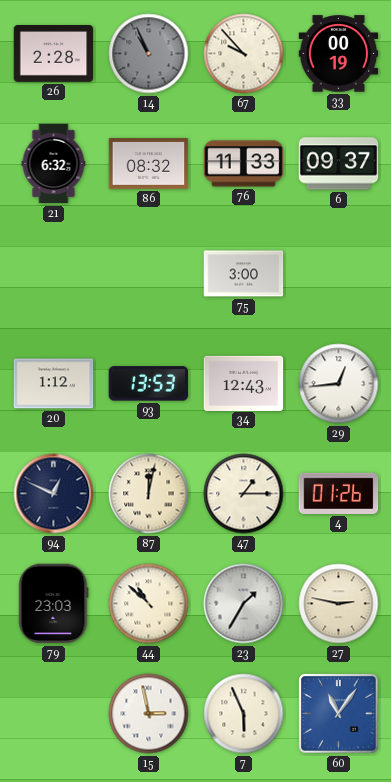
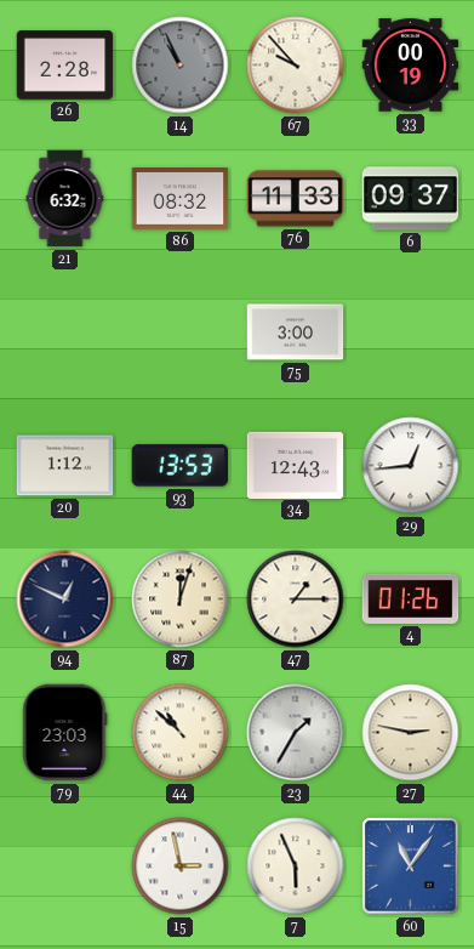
87: 12:02 -> 12:03 (181, 599)
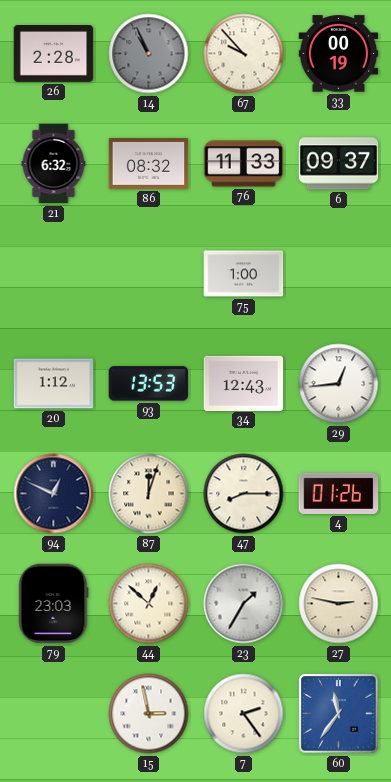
75: 3:00 -> 1:00 (244, 274)
47: 1:15 -> 8:15 (244, 494)
44: 10:52 -> 12:52 (149, 604)
7: 5:56 -> 2:24 (244, 714)
60: 11:06 -> 11:36 (339, 714)
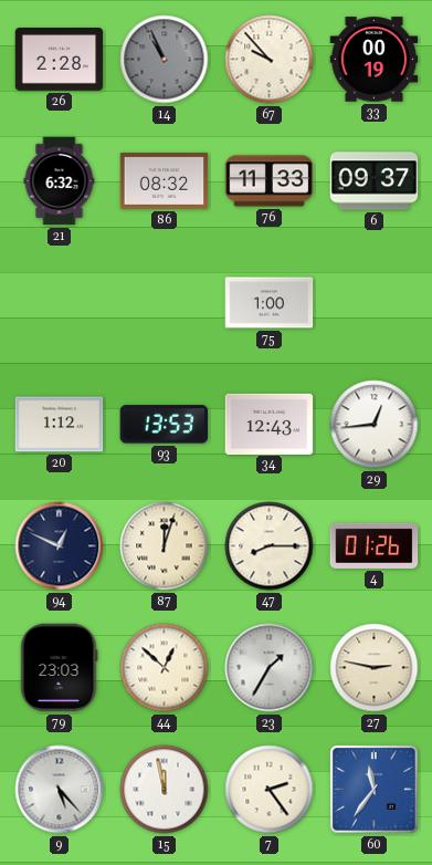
9: none -> 5:23 (60, 790)
15: 2:58 -> 11:58 (165, 790)
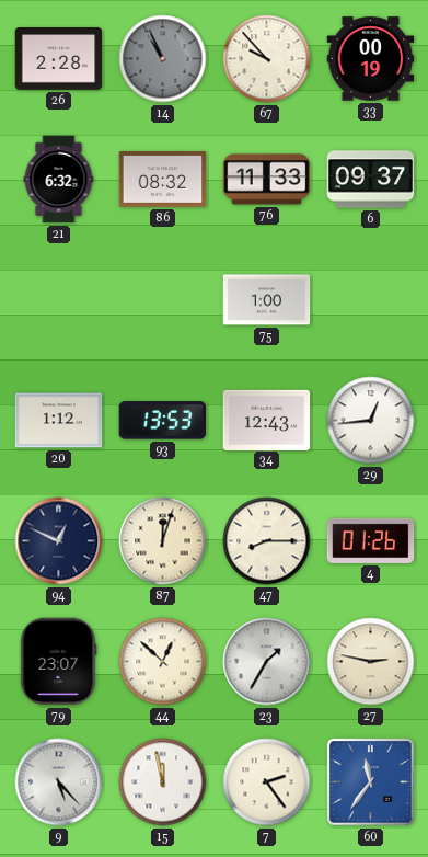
79: 23:03 -> 23:07 (59, 662)
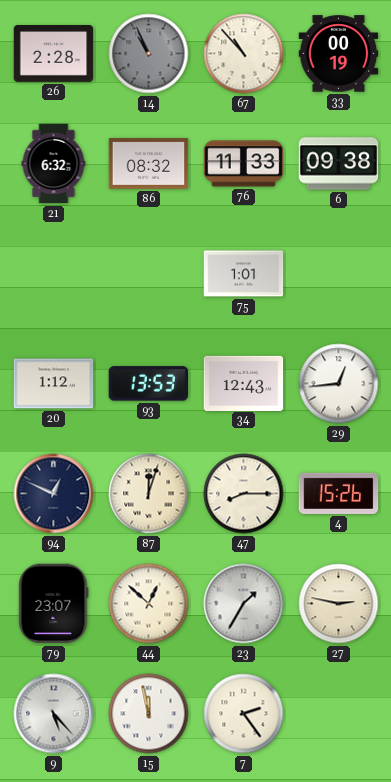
67: 9:53 -> 10:53 (244, 54)
6: 09:37 -> 09:38 (339, 164)
75: 1:00 -> 1:01 (244, 274)
4: 01:26 -> 15:26 (339, 493)
60: 11:36 -> none (371, 782)
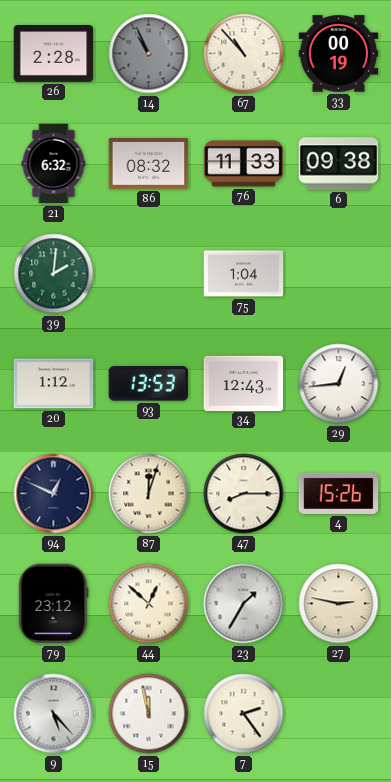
39: none -> 2:01 (54, 274)
75: 1:01 -> 1:04 (244, 274)
79: 23:07 -> 23:12 (54, 604)
